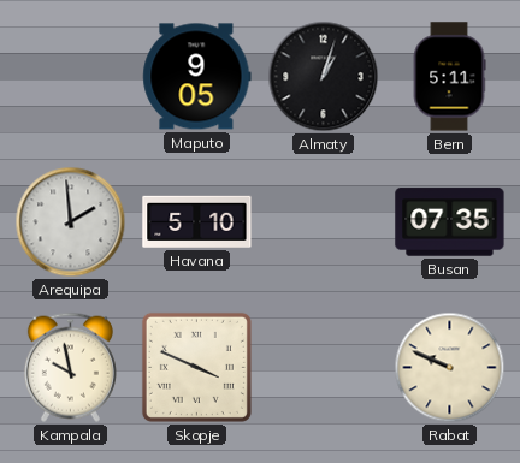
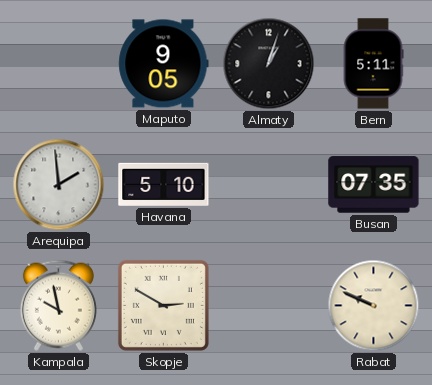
Skopje: 3:49 -> 2:50 (163, 305)
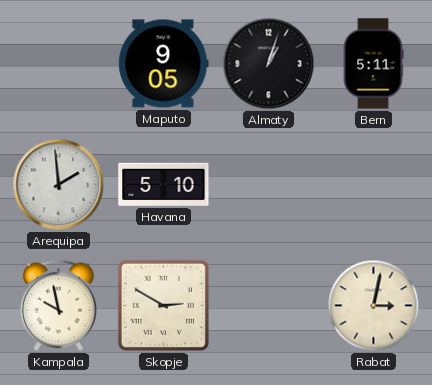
Busan: 07:35 -> none (374, 185)
Rabat: 9:49 -> 3:02 (374, 306)
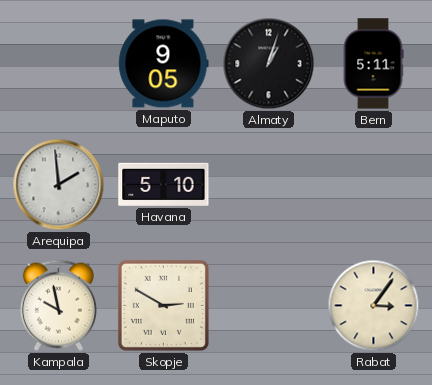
Rabat: 3:02 -> 3:06 (374, 306)
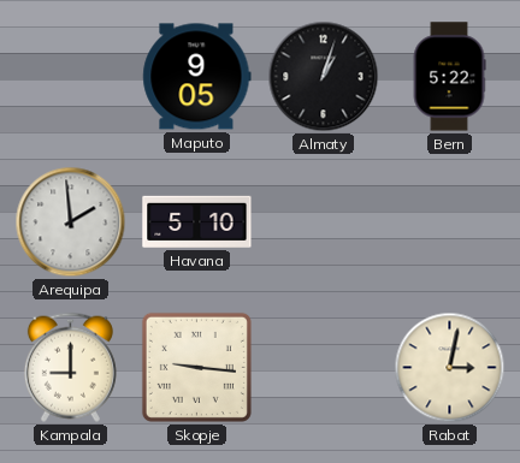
Bern: 5:11 -> 5:22 (449, 77)
Kampala: 9:58 -> 9:00 (70, 367)
Skopje: 2:50 -> 9:16 (196, 367)
Rabat: 3:06 -> 3:02 (450, 368)
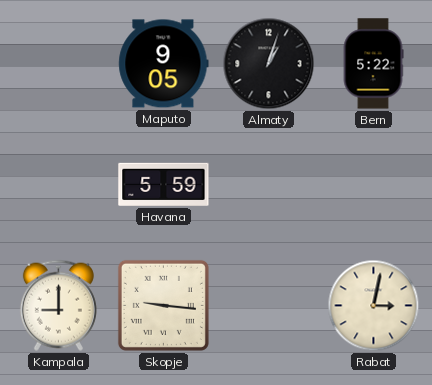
Arequipa: 1:59 -> none (71, 222)
Havana: 5:10 -> 5:59 (164, 184)
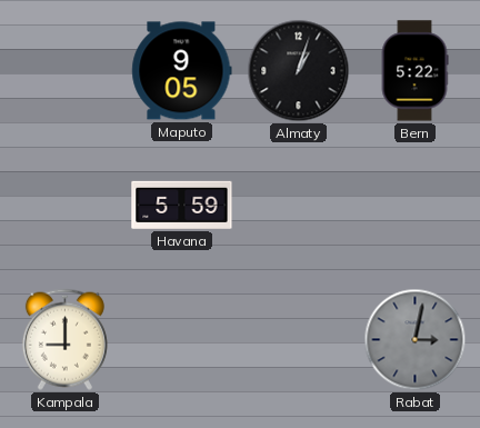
Skopje: 9:16 -> none (163, 305)
Rabat dial: cream -> grey (416, 340)
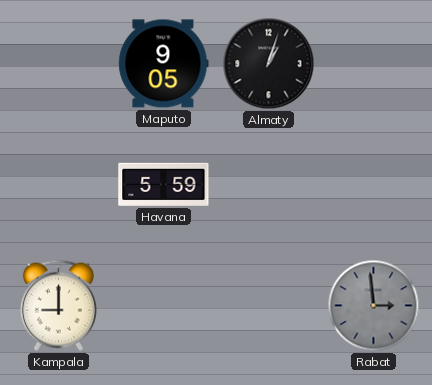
Bern: 5:22 -> none (414, 71)
Rabat: 3:02 -> 2:59 (374, 306)
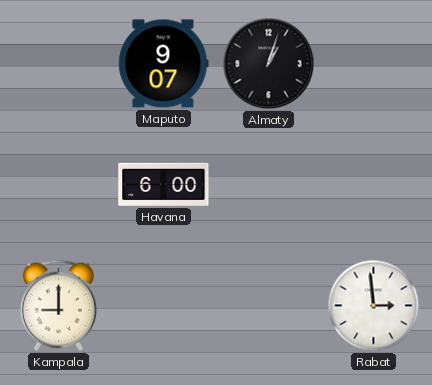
Maputo: 9:05 -> 9:07 (164, 64)
Havana: 5:59 -> 6:00 (164, 184)
Rabat dial: grey -> white (374, 306)
